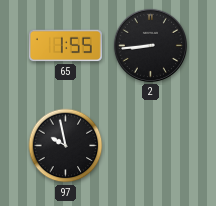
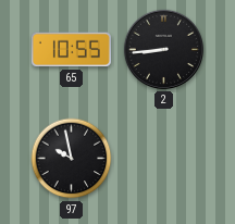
65: 1:55 -> 10:55 (71, 50)
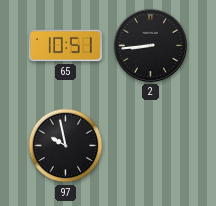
65: 10:55 -> 10:51 (65, 46)
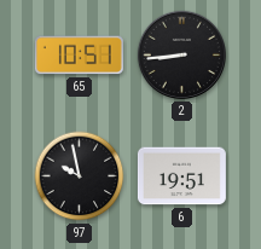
6: none -> 19:51 (181, 176)
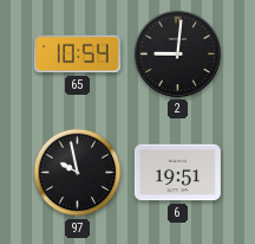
65: 10:51 -> 10:54 (77, 54)
2: 8:44 -> 9:01 (177, 53)
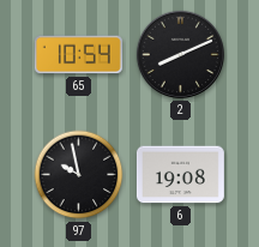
2: 9:01 -> 8:11 (180, 54)
6: 19:51 -> 19:08 (180, 175)
